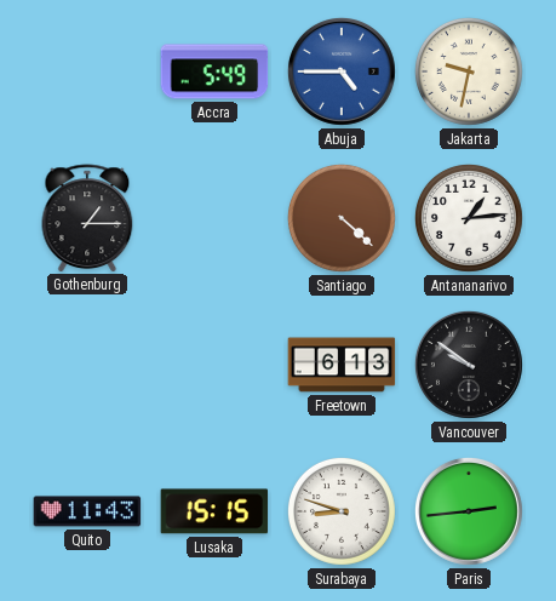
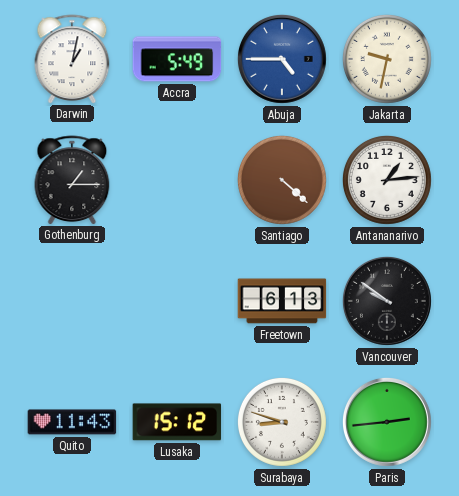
Darwin: none -> 1:02 (72, 59)
Lusaka: 15:15 -> 15:12 (177, 422)
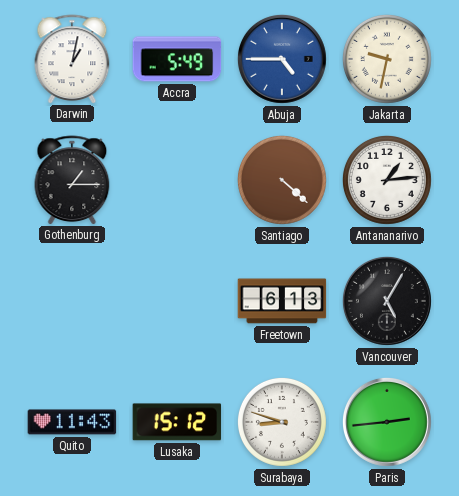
Vancouver: 9:51 -> 5:05 (387, 301)
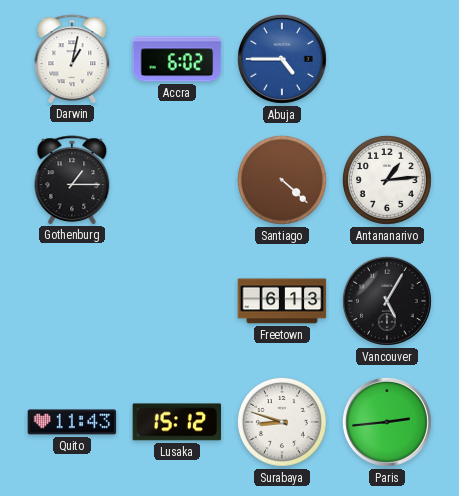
Accra: 5:49 -> 6:02 (177, 59)
Jakarta: 9:32 -> none (387, 59)
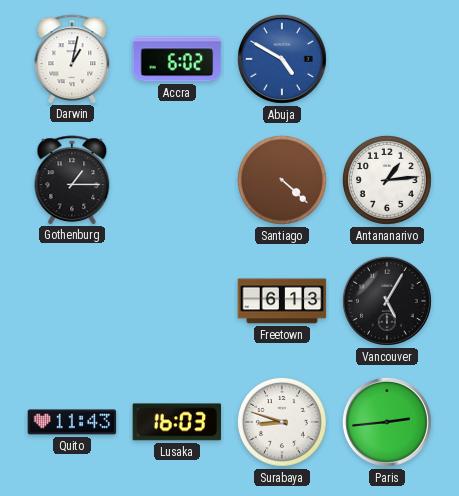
Abuja: 4:45 -> 4:50 (282, 59)
Lusaka: 15:12 -> 16:03 (177, 422)
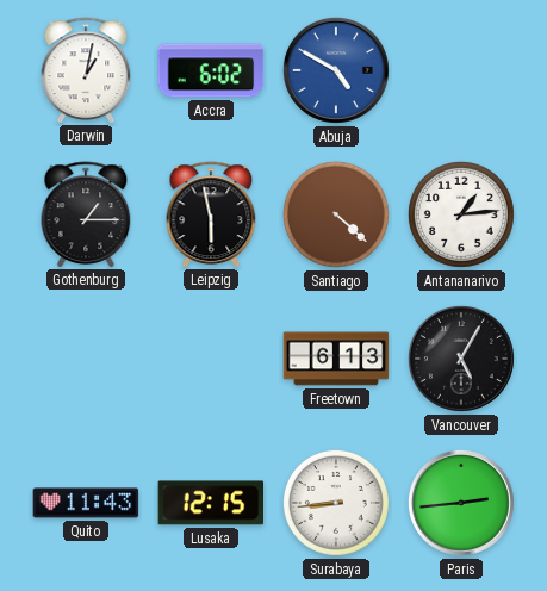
Leipzig: none -> 5:58 (211, 214)
Lusaka: 16:03 -> 12:15 (211, 503)
Surabaya: 8:48 -> 8:44 (336, 503)
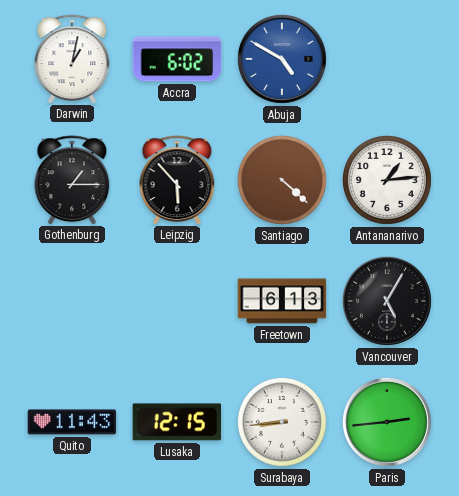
Leipzig: 5:58 -> 5:53 (177, 180)
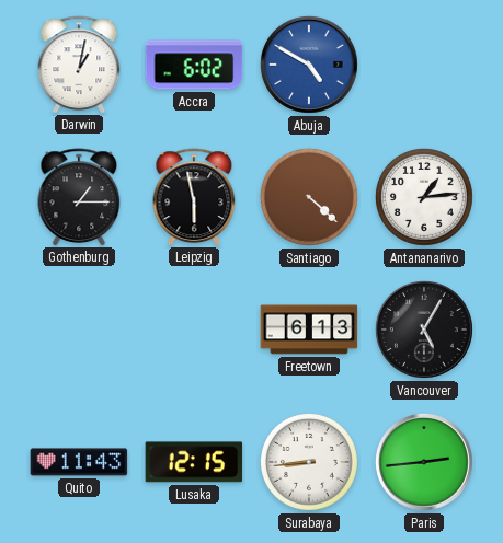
Leipzig: 5:53 -> 5:58 (194, 197)
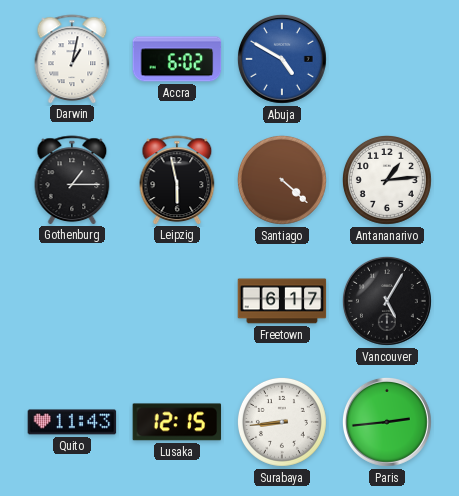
Freetown: 6:13 -> 6:17 (282, 301)
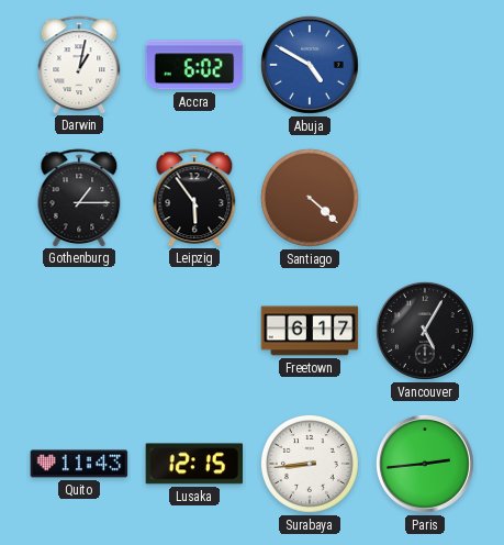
Leipzig: 5:58 -> 5:54 (194, 198)
Antananarivo: 1:14 -> none (387, 180)
